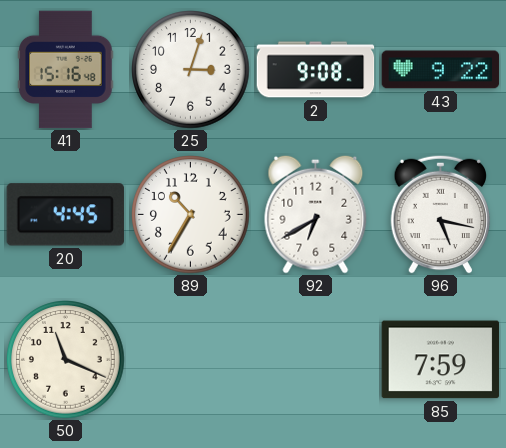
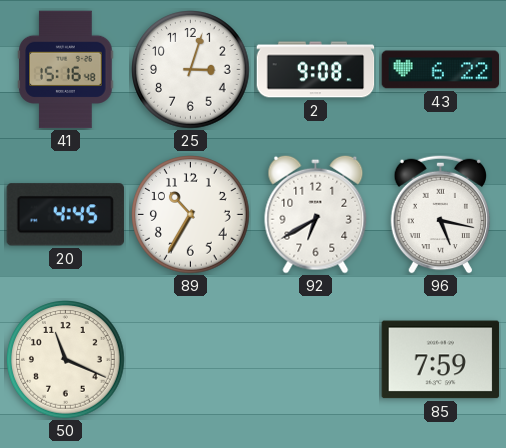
43: 9:22 -> 6:22 (441, 70)
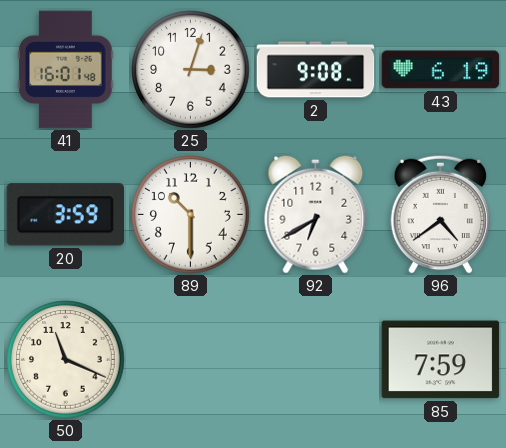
41: 15:16 -> 16:01 (66, 70)
43: 6:22 -> 6:19 (441, 70)
20: 4:45 -> 3:59 (65, 215)
89: 10:35 -> 10:30 (191, 215)
96: 5:17 -> 4:39 (441, 214)
